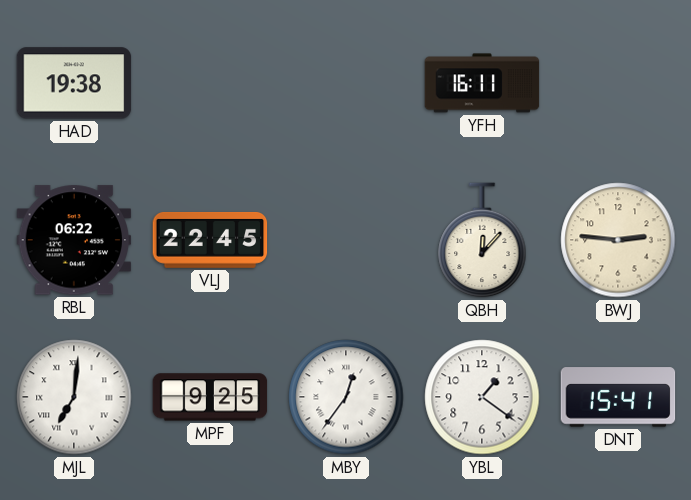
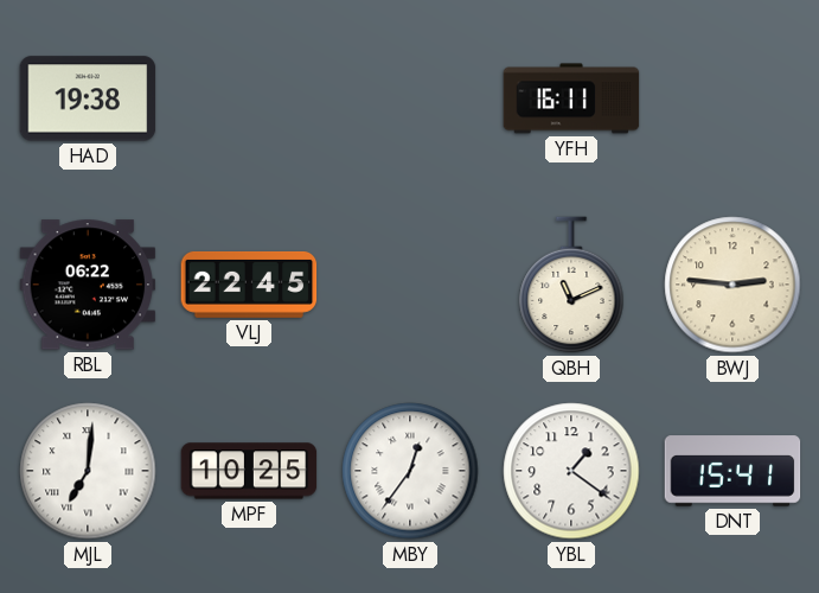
QBH: 12:07 -> 11:11 (571, 285)
MPF: 9:25 -> 10:25 (249, 471)
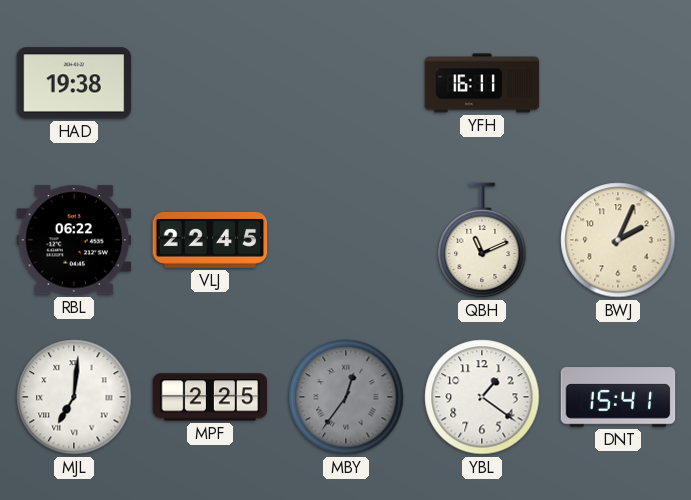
BWJ: 2:46 -> 2:04 (618, 240)
MPF: 10:25 -> 2:25 (210, 397)
MBY dial: white -> grey (346, 397)
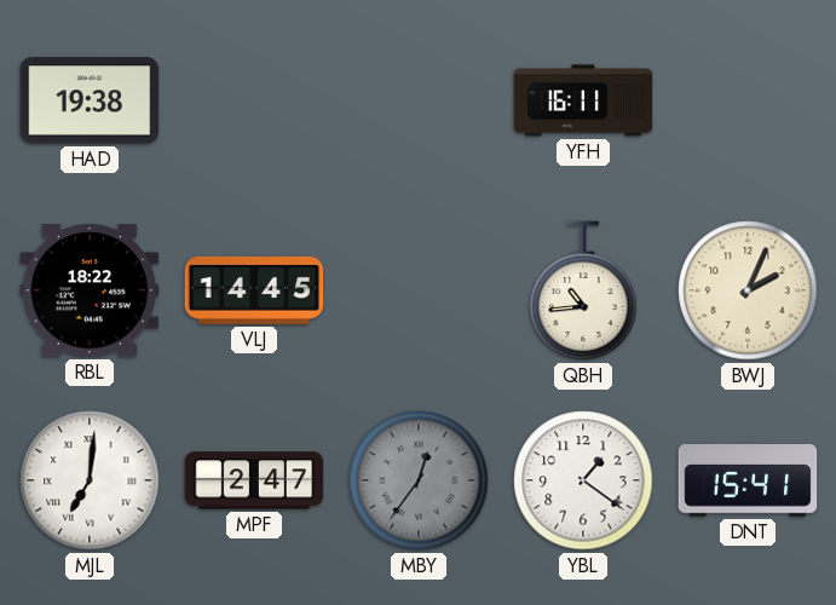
RBL: 06:22 -> 18:22 (90, 290)
VLJ: 22:45 -> 14:45 (254, 290)
QBH: 11:11 -> 10:44 (583, 290)
MPF: 2:25 -> 2:47 (254, 480)
